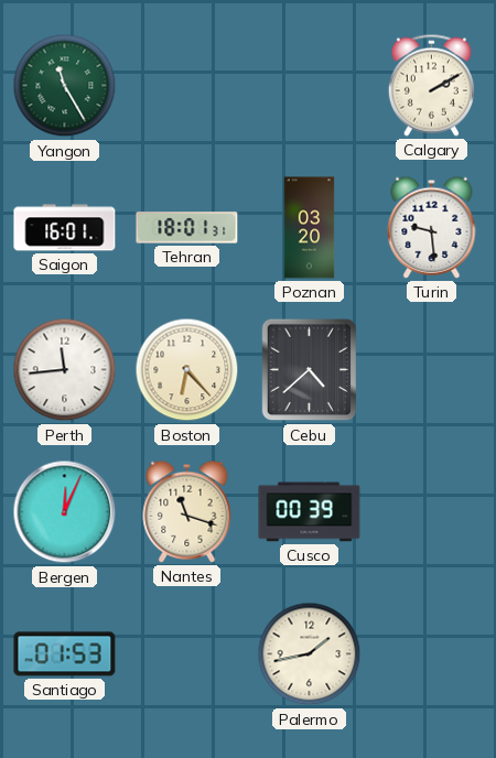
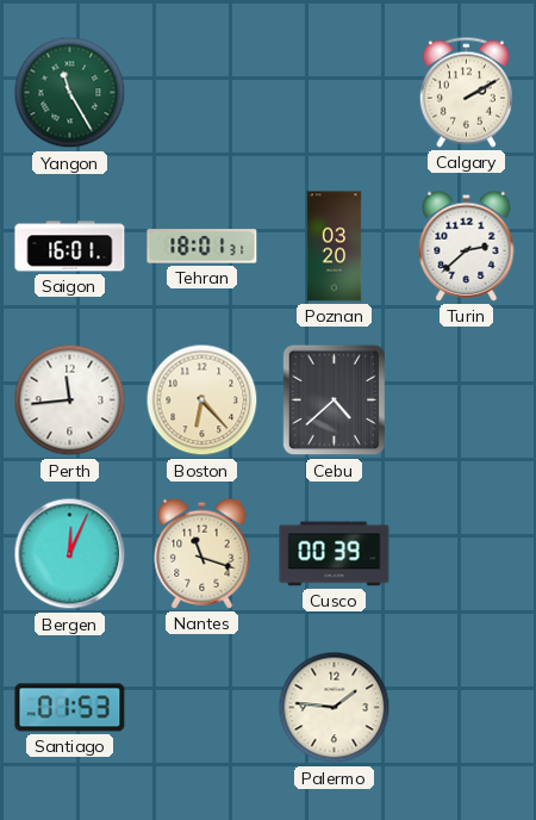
Turin: 9:29 -> 2:38 (467, 246)
Palermo: 1:43 -> 1:46 (335, 708)
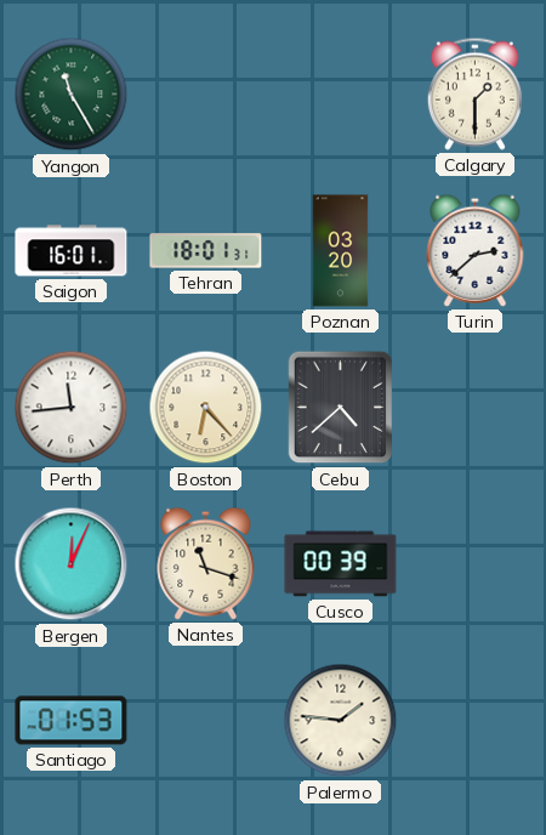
Calgary: 2:10 -> 1:30 (474, 93)
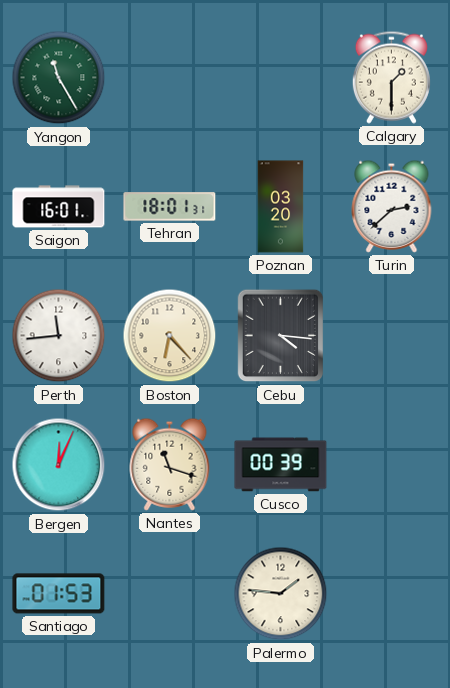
Cebu: 4:38 -> 4:16 (281, 336)
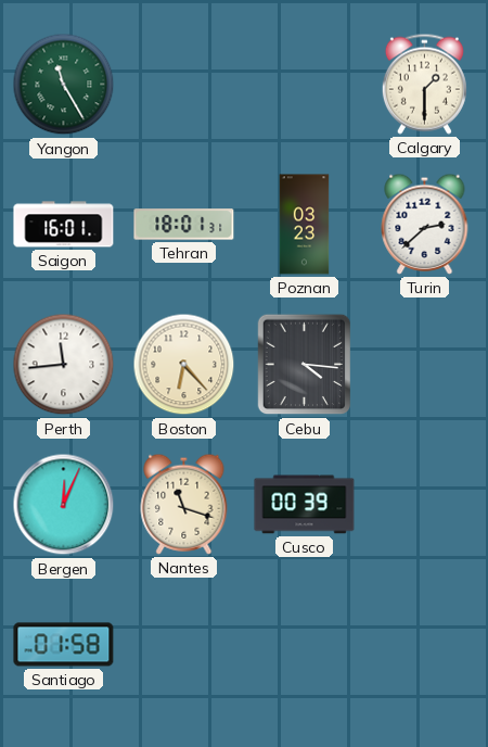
Poznan: 03:20 -> 03:23 (305, 225)
Santiago: 01:53 -> 01:58 (64, 645)
Palermo: 1:46 -> none (281, 594)
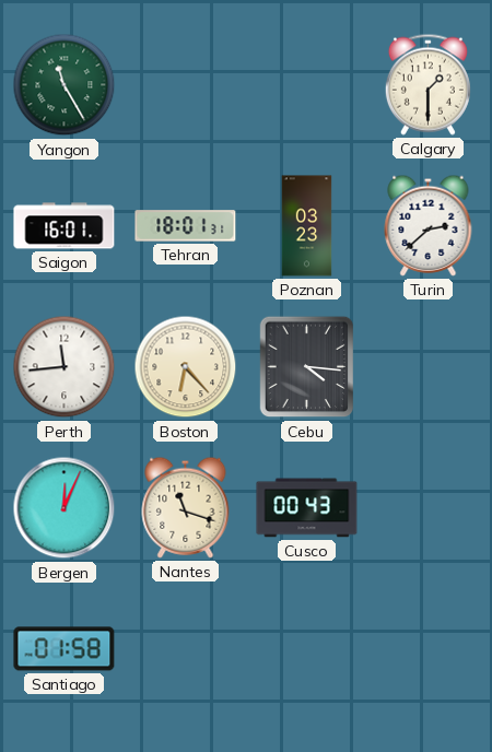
Cusco: 00:39 -> 00:43 (307, 508)
